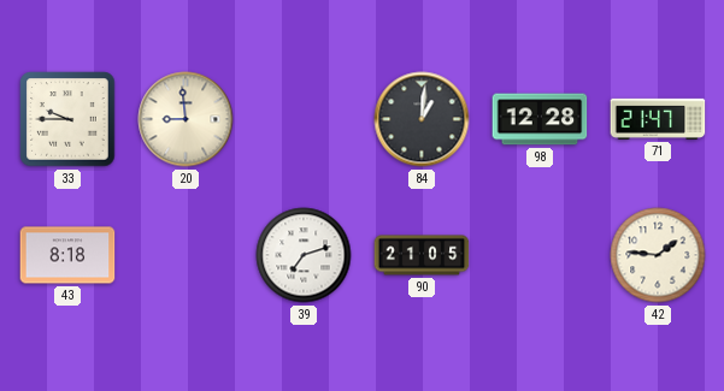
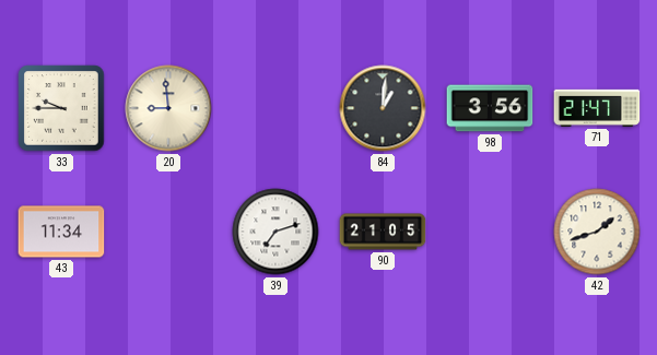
98: 12:28 -> 3:56 (490, 108)
43: 8:18 -> 11:34 (61, 232)
42: 1:46 -> 1:42 (597, 232)
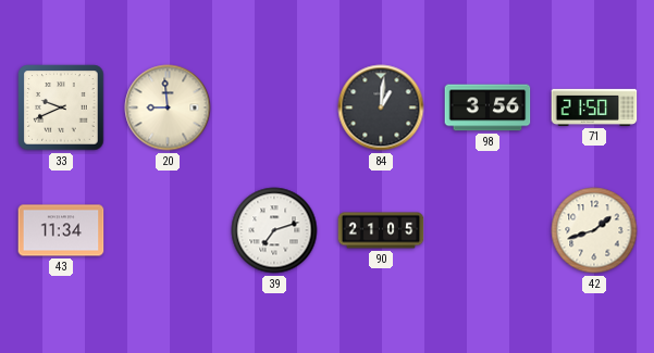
33: 9:45 -> 9:41 (61, 108)
71: 21:47 -> 21:50 (594, 108)
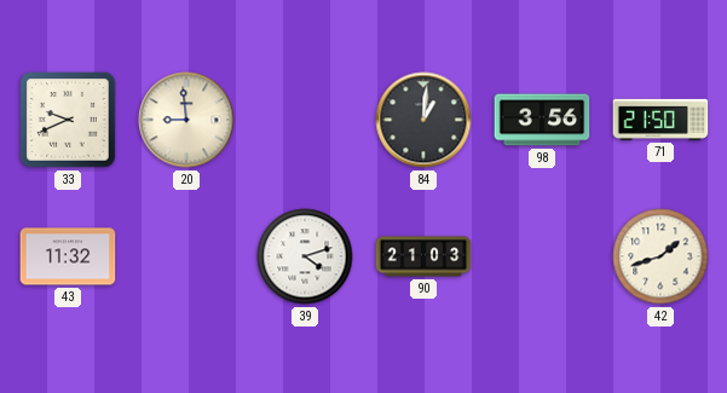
43: 11:34 -> 11:32 (68, 256)
39: 7:12 -> 4:12 (305, 256)
90: 21:05 -> 21:03 (423, 256)
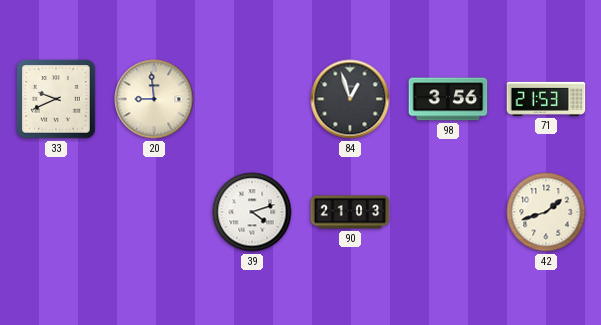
84: 1:01 -> 12:57 (350, 99)
71: 21:50 -> 21:53 (546, 99)
43: 11:32 -> none (68, 256)
